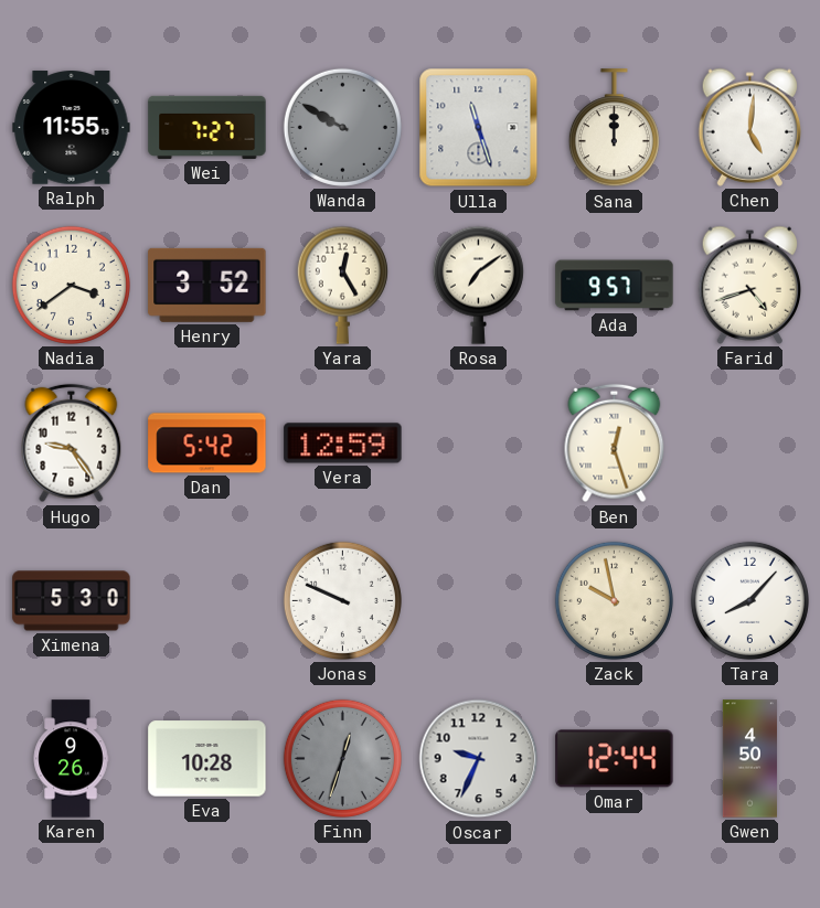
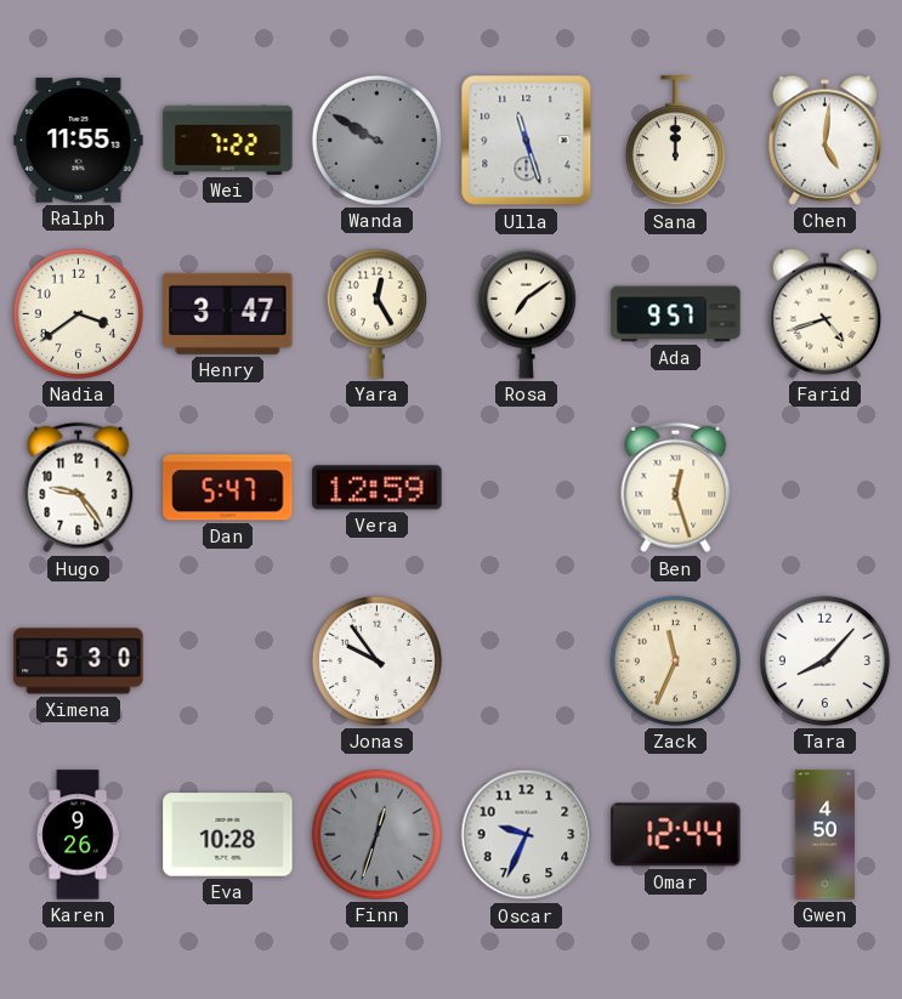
Wei: 7:27 -> 7:22 (228, 140)
Henry: 3:52 -> 3:47 (228, 313)
Dan: 5:42 -> 5:47 (228, 488)
Jonas: 9:49 -> 9:54 (376, 660)
Zack: 9:58 -> 11:34 (675, 660)
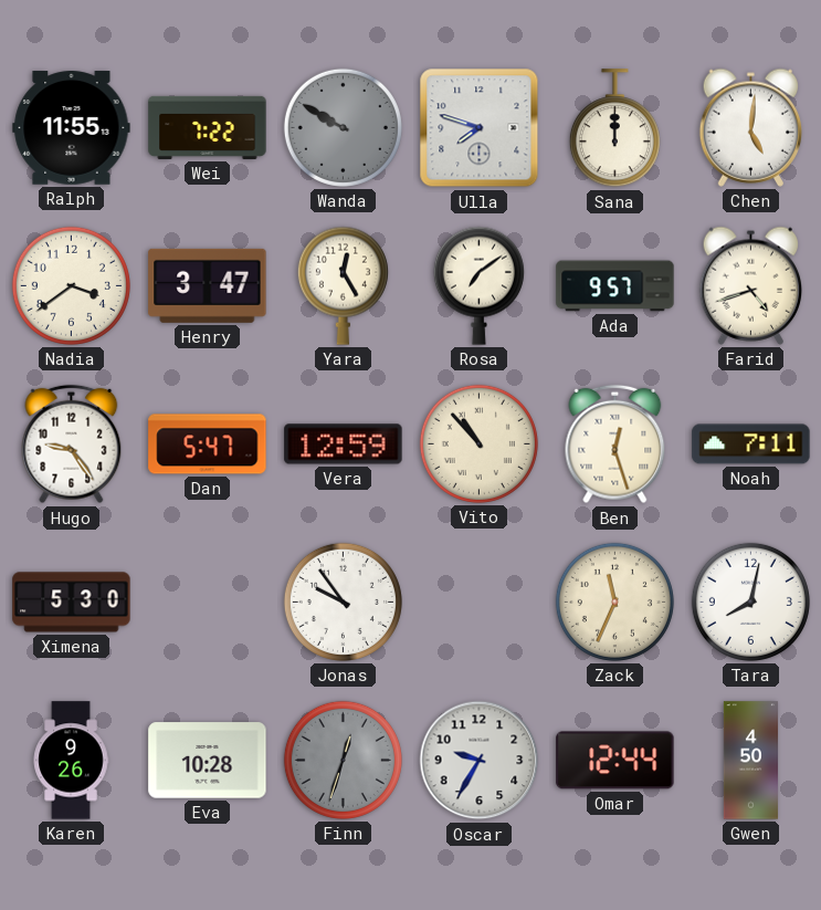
Ulla: 11:27 -> 7:48 (480, 128)
Vito: none -> 10:53 (478, 443)
Noah: none -> 7:11 (751, 444)
Tara: 8:07 -> 8:02 (750, 602)
Oscar: 9:34 -> 9:35 (480, 761)
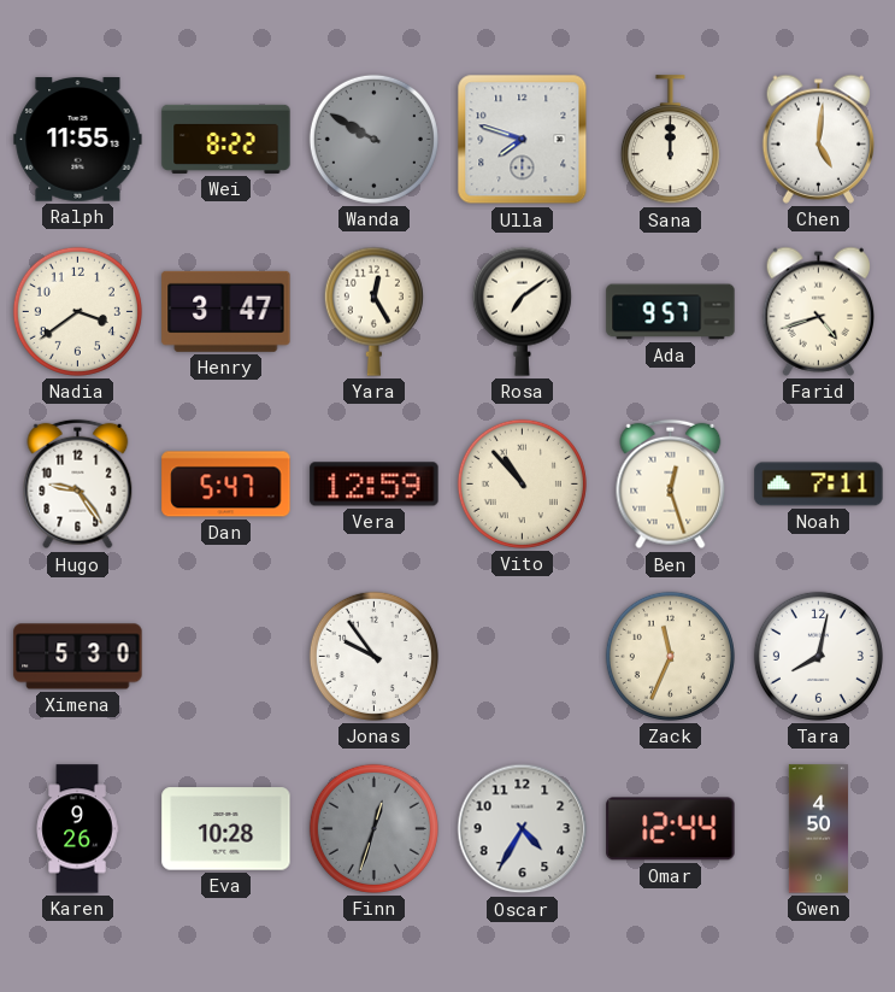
Wei: 7:22 -> 8:22 (226, 139)
Oscar: 9:35 -> 4:35 (523, 829)
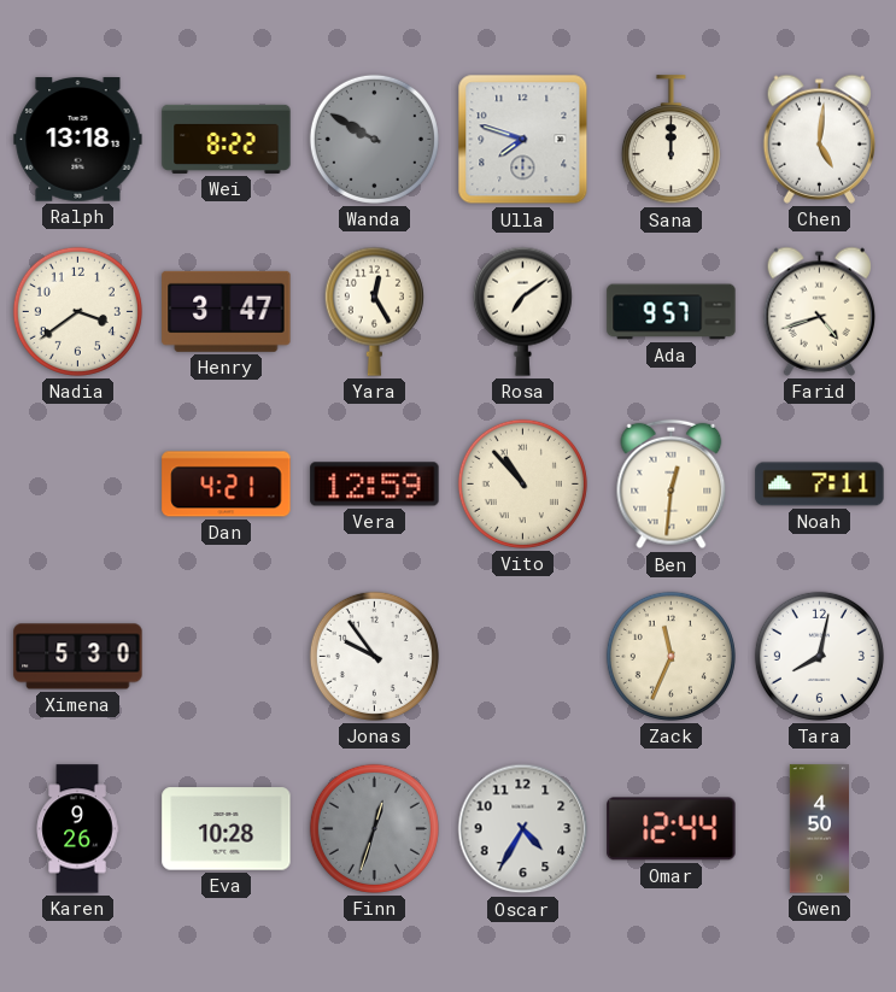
Ralph: 11:55 -> 13:18 (78, 140)
Hugo: 9:24 -> none (78, 485)
Dan: 5:47 -> 4:21 (227, 485)
Ben: 12:27 -> 12:31 (672, 485)
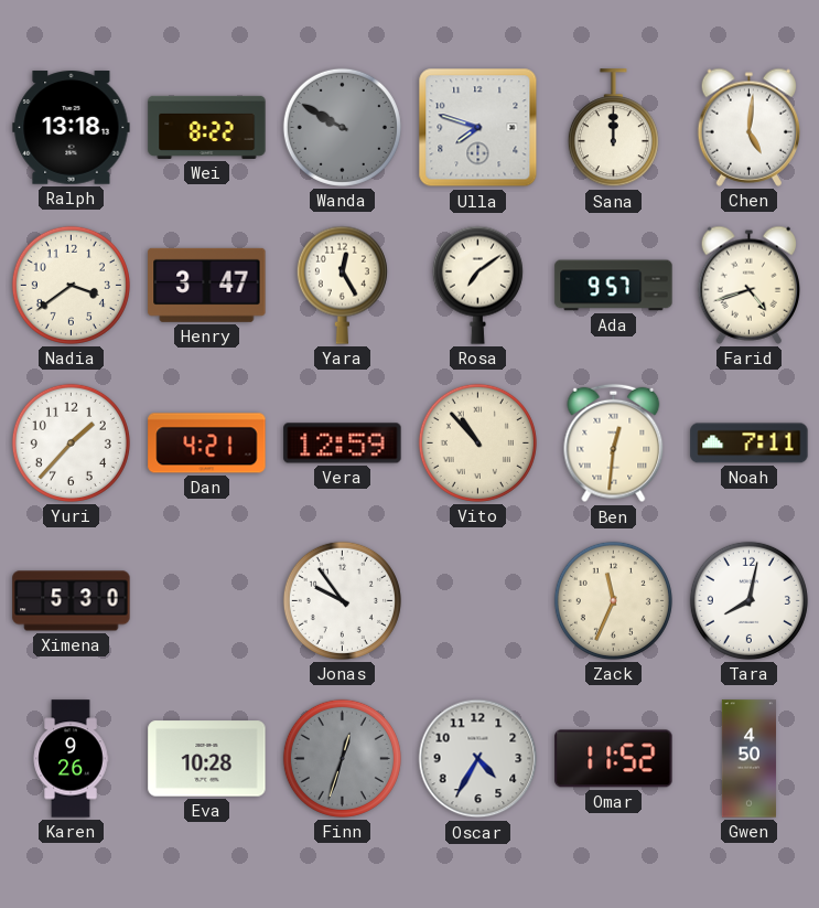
Yuri: none -> 1:37 (71, 442)
Omar: 12:44 -> 11:52 (614, 759)
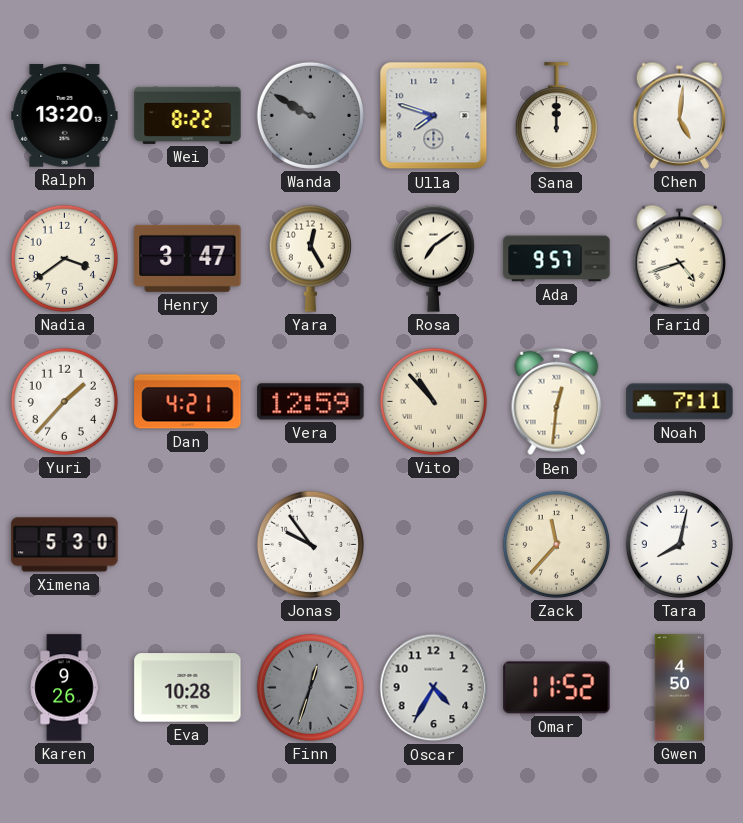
Ralph: 13:18 -> 13:20 (65, 116)
Zack: 11:34 -> 11:37 (556, 544)
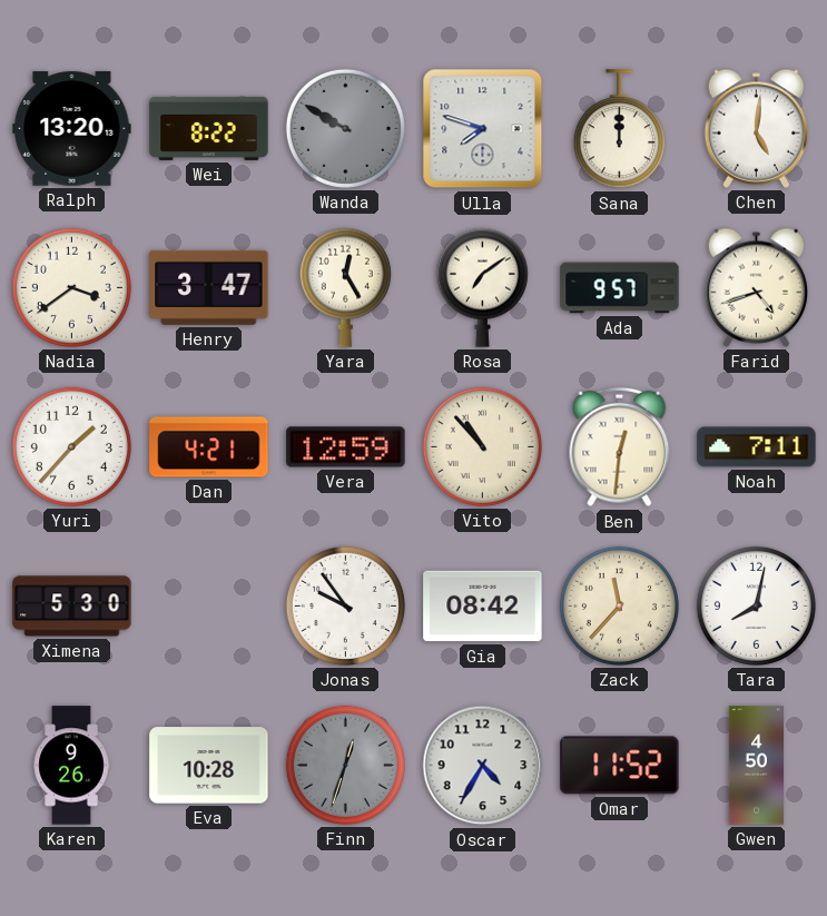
Gia: none -> 08:42 (483, 607)
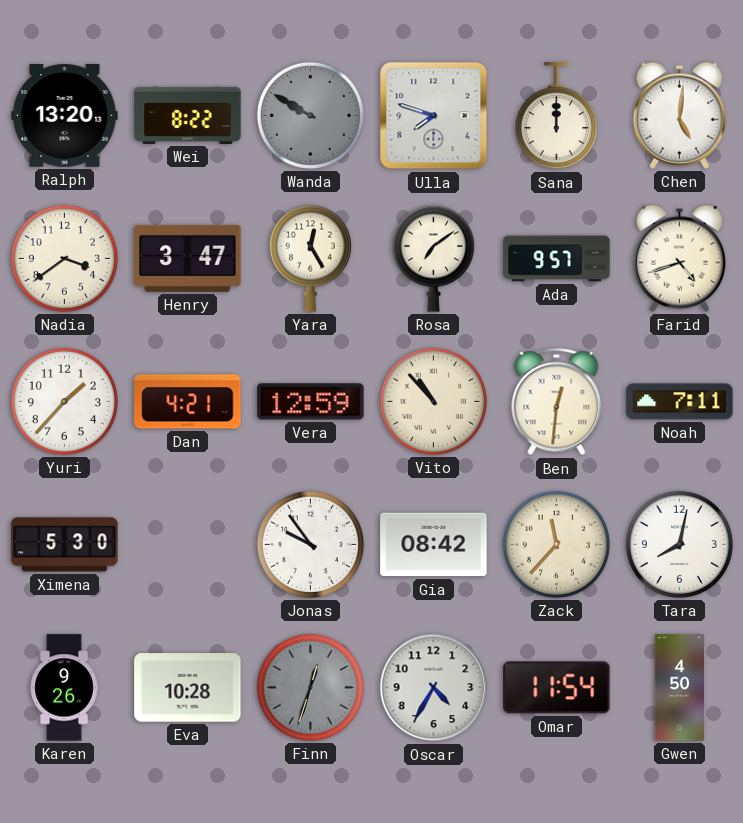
Omar: 11:52 -> 11:54 (557, 688)
